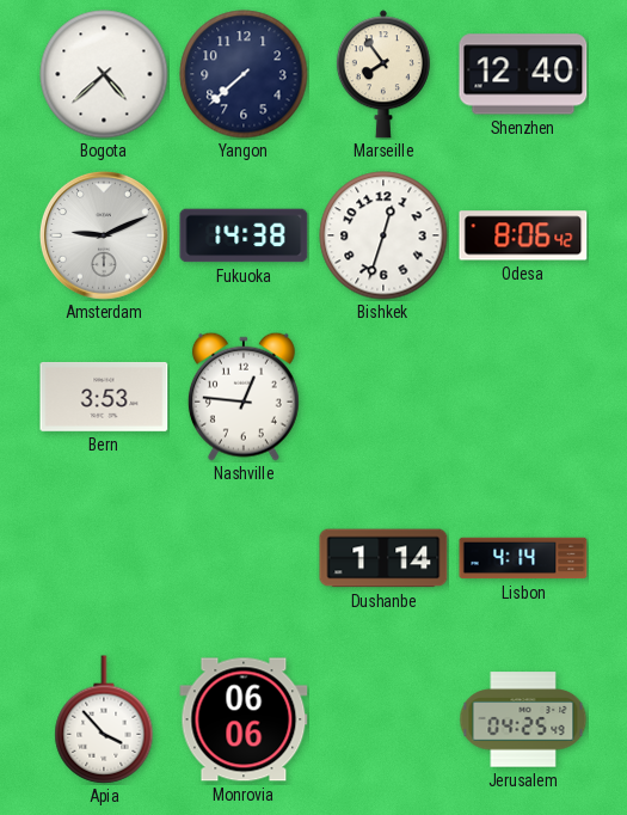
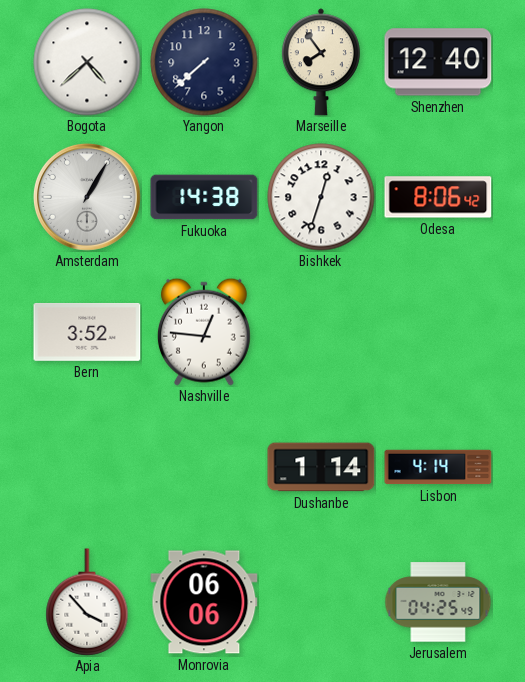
Amsterdam: 9:11 -> 1:05 (87, 197)
Bern: 3:53 -> 3:52 (87, 332)
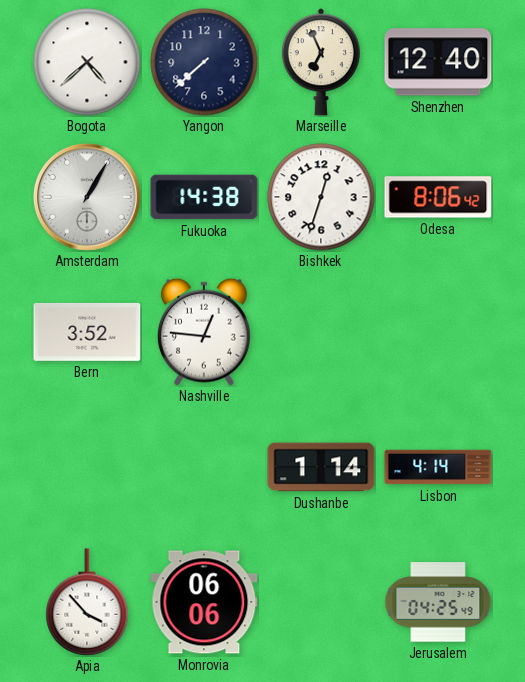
Marseille: 7:54 -> 6:56 (321, 62)
